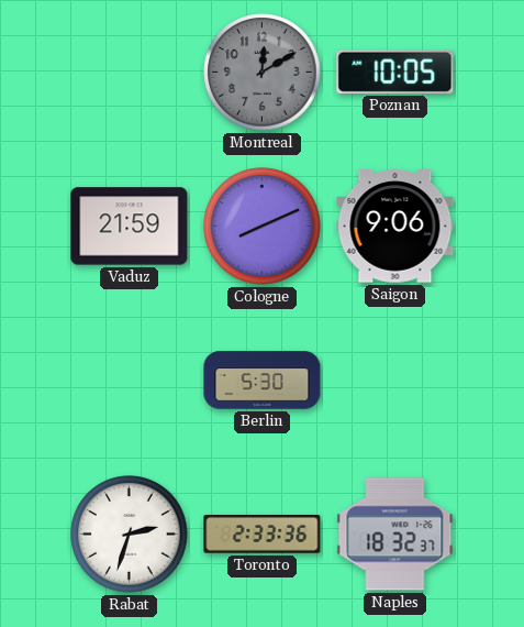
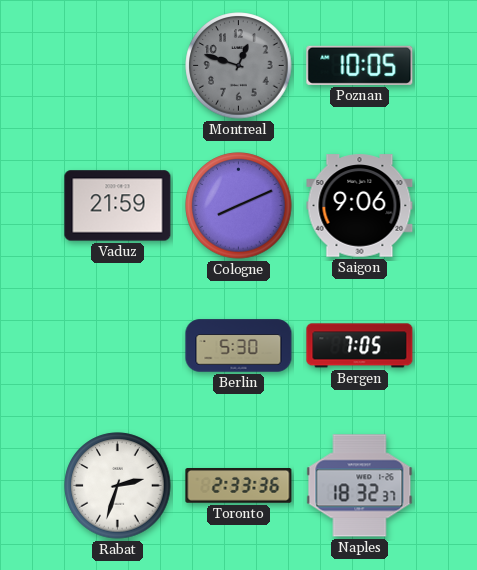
Montreal: 12:10 -> 12:48 (239, 66)
Bergen: none -> 7:05 (360, 346)
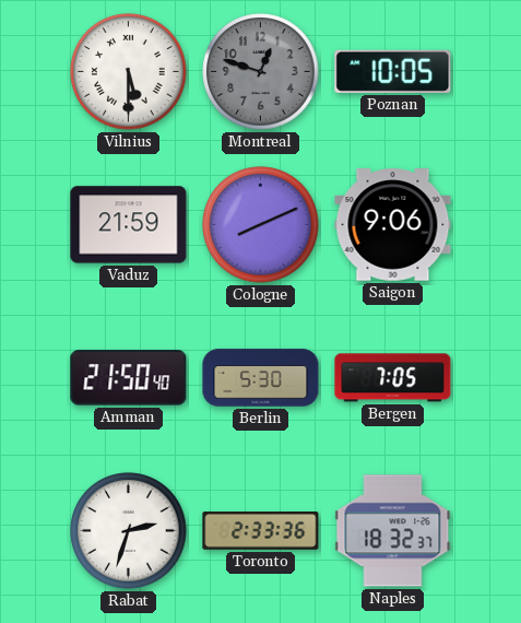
Vilnius: none -> 5:30 (129, 72)
Amman: none -> 21:50 (129, 378)
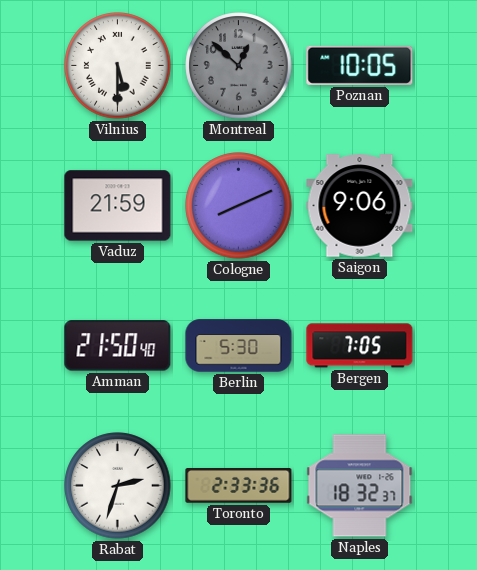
Montreal: 12:48 -> 12:52 (239, 66)
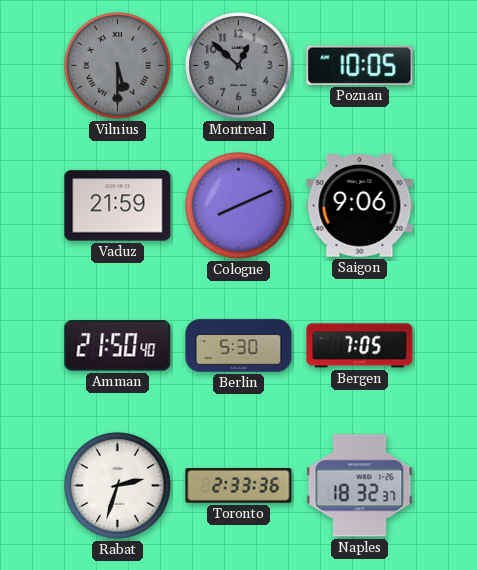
Vilnius dial: white -> grey (118, 66)
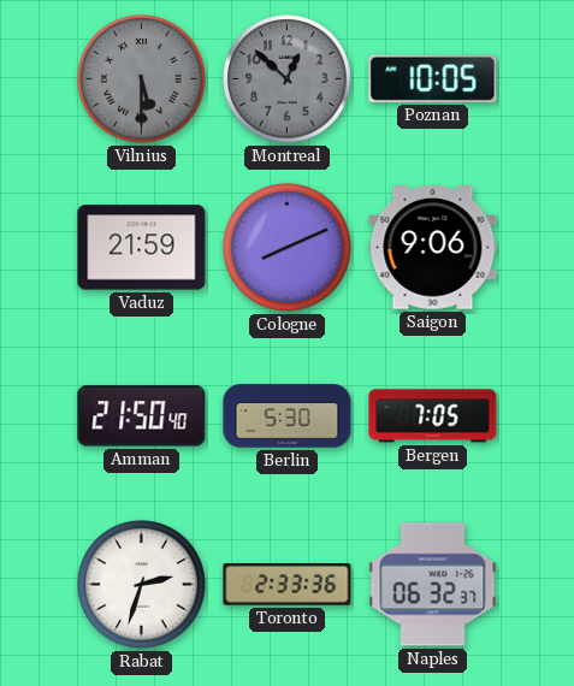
Naples: 18:32 -> 06:32 (433, 585)
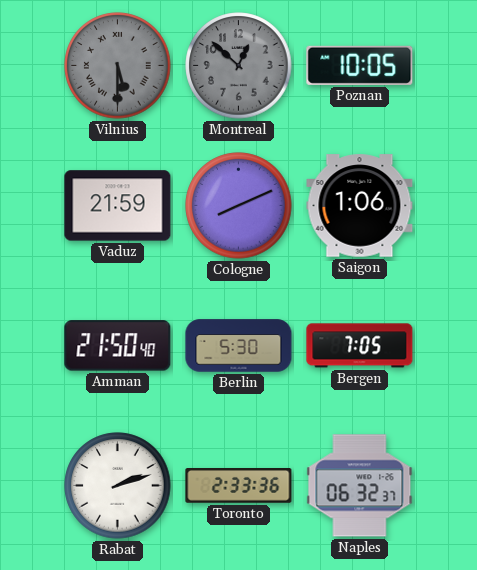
Saigon: 9:06 -> 1:06 (360, 206)
Rabat: 2:33 -> 2:12 (118, 486)
